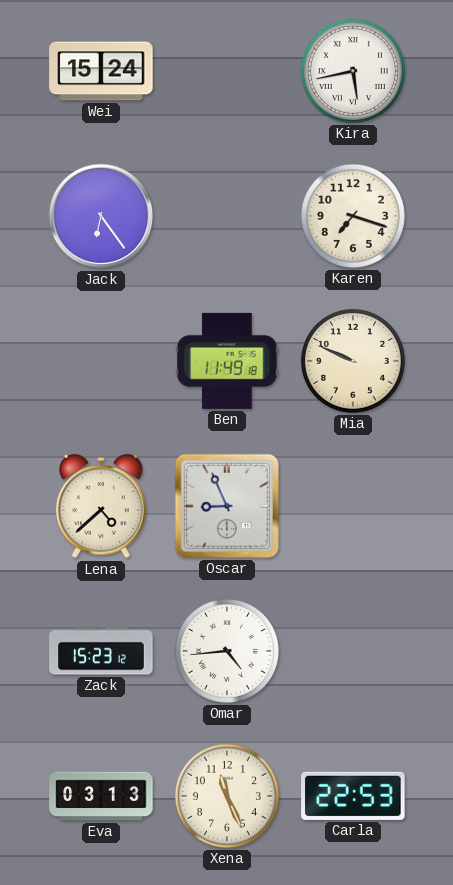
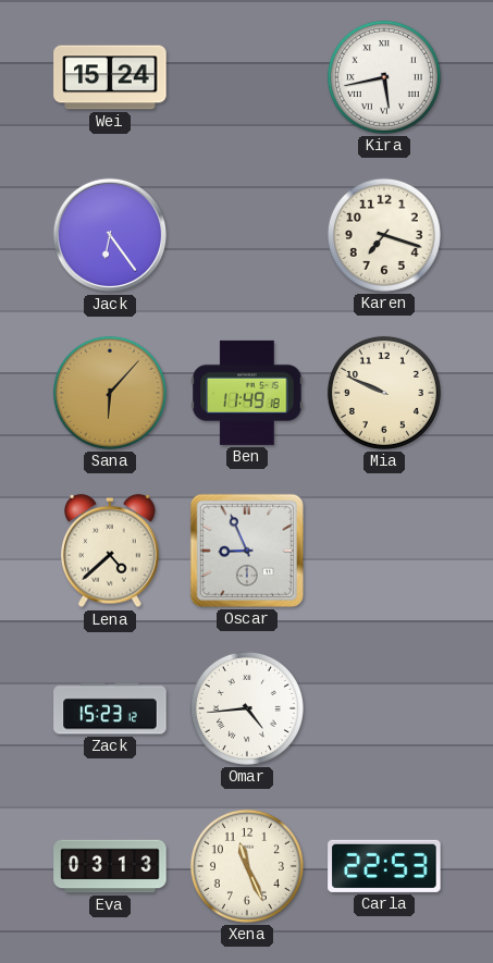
Sana: none -> 6:07 (110, 393)
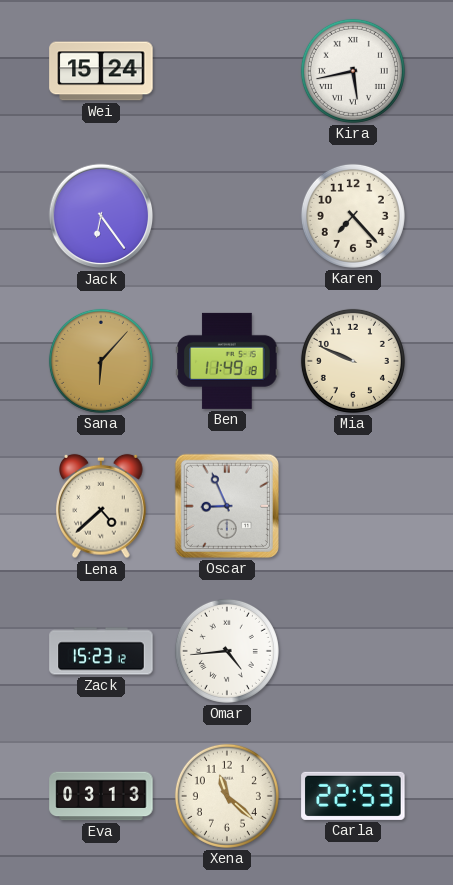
Karen: 7:18 -> 7:23 (353, 216)
Xena: 11:26 -> 11:22 (227, 796)
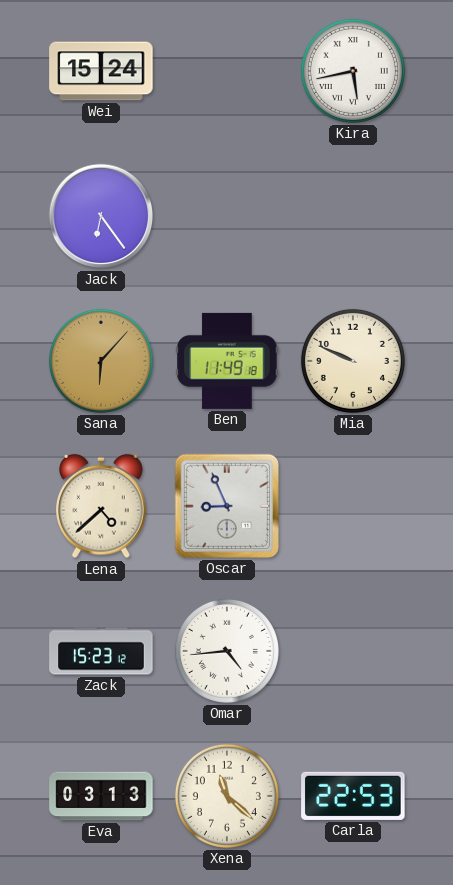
Karen: 7:23 -> none (353, 216)
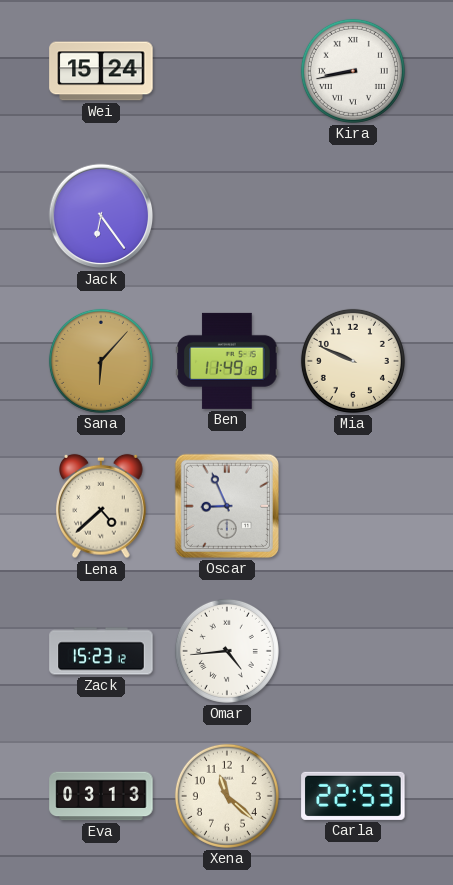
Kira: 5:43 -> 8:43 (353, 71)
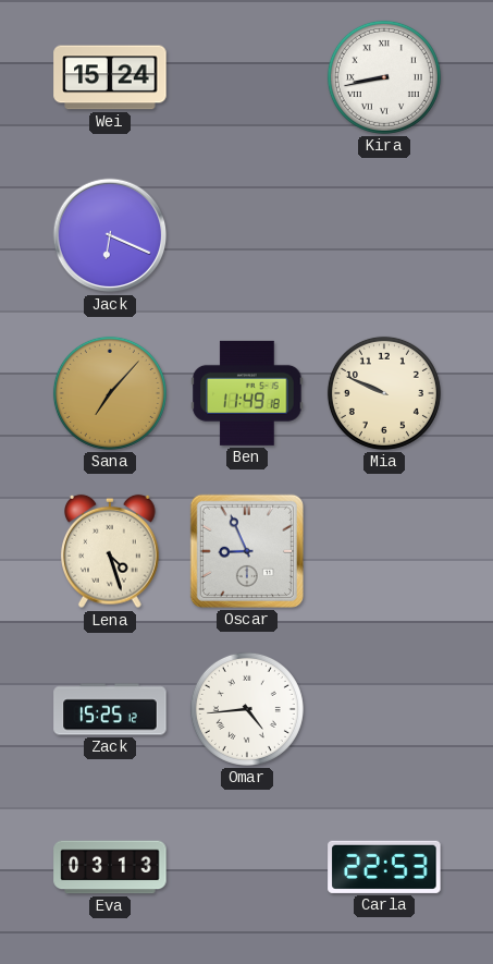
Jack: 6:24 -> 6:19 (110, 235)
Sana: 6:07 -> 7:07 (110, 393)
Lena: 4:38 -> 4:27 (111, 551)
Zack: 15:23 -> 15:25 (110, 709)
Xena: 11:22 -> none (227, 796)
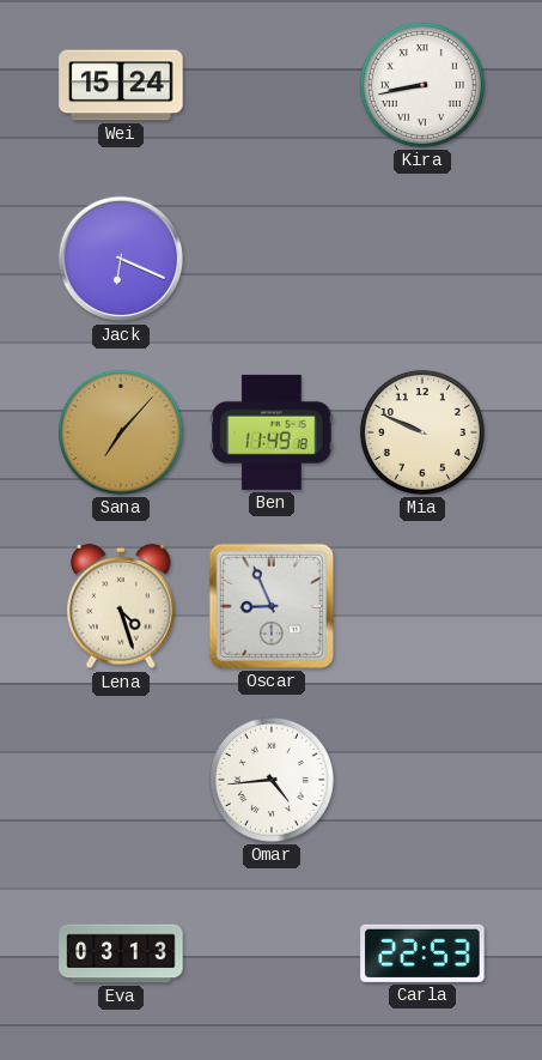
Zack: 15:25 -> none (110, 709)
